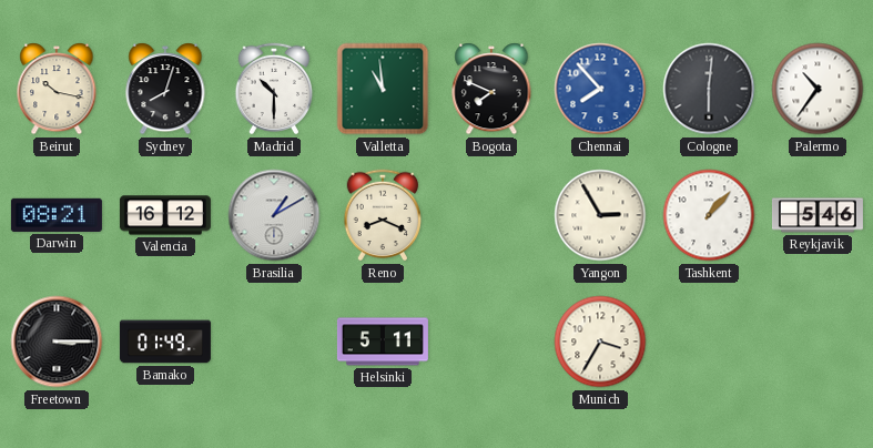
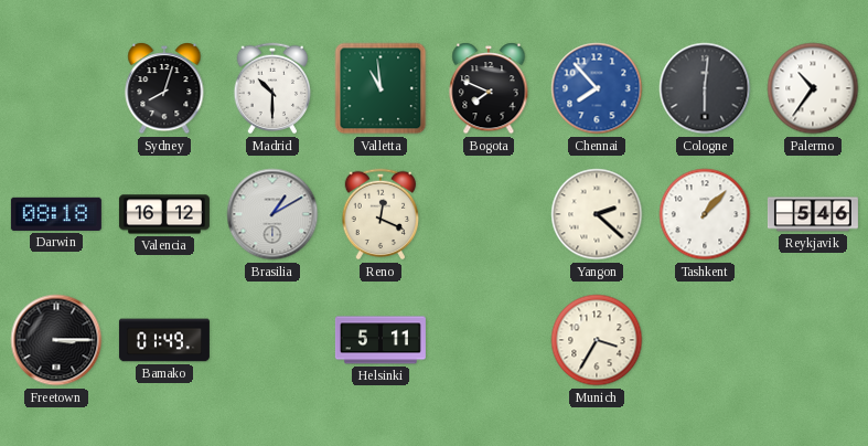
Beirut: 10:17 -> none (57, 89)
Darwin: 08:21 -> 08:18 (56, 214)
Reno: 8:19 -> 12:19 (381, 214)
Yangon: 2:55 -> 2:22 (597, 214)
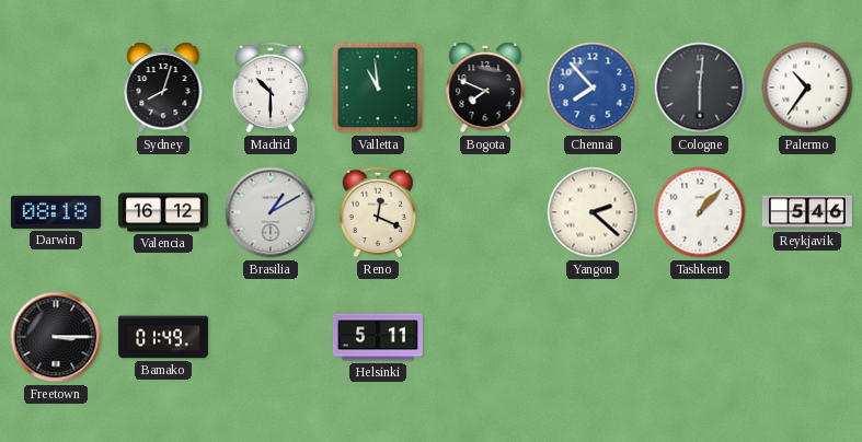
Munich: 3:35 -> none (597, 340)
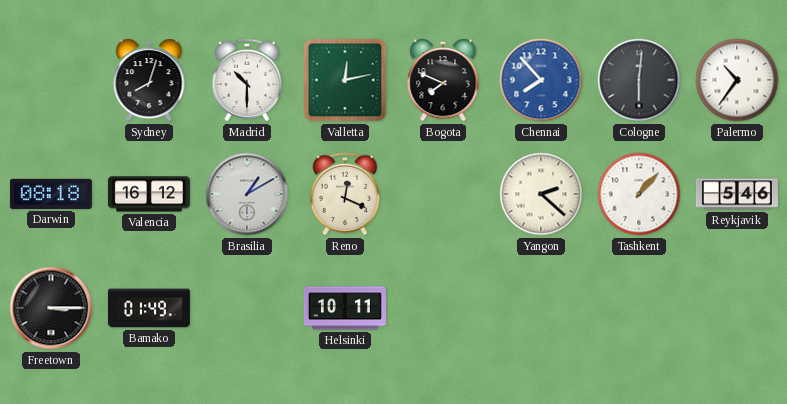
Valletta: 10:59 -> 12:13 (345, 80)
Helsinki: 5:11 -> 10:11 (345, 308)
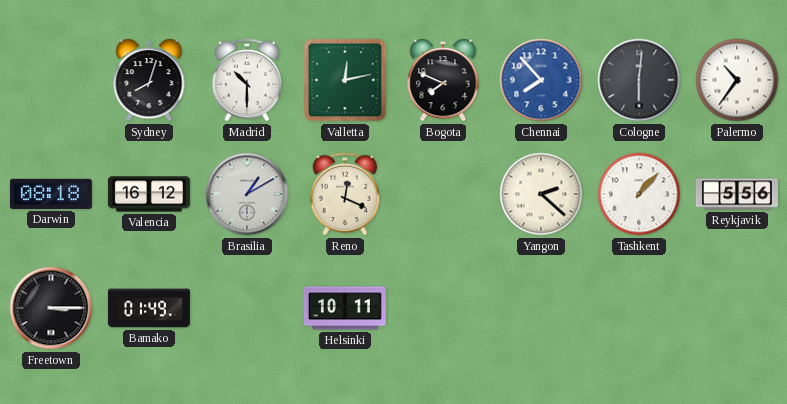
Reykjavik: 5:46 -> 5:56 (737, 194)
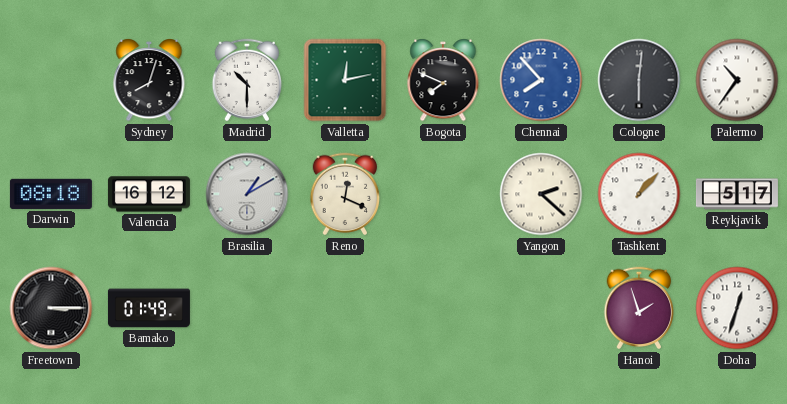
Reykjavik: 5:56 -> 5:17 (737, 194)
Helsinki: 10:11 -> none (345, 308)
Hanoi: none -> 1:57 (639, 308)
Doha: none -> 12:33 (737, 308)
